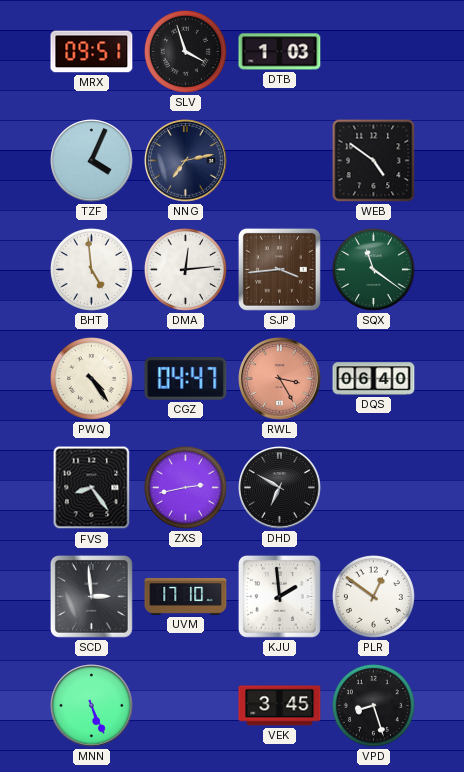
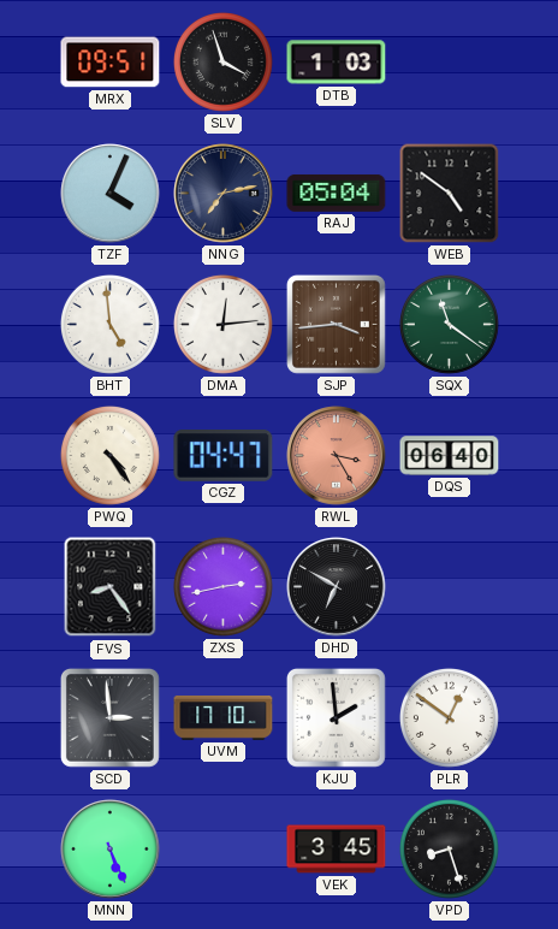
RAJ: none -> 05:04 (337, 193)
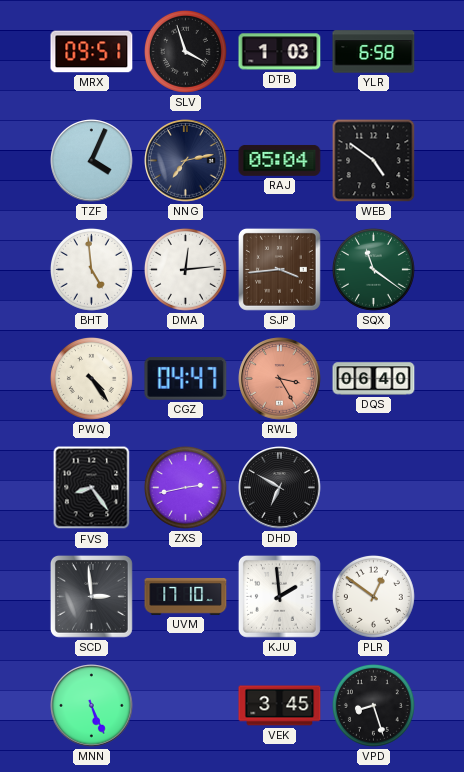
YLR: none -> 6:58 (374, 52)
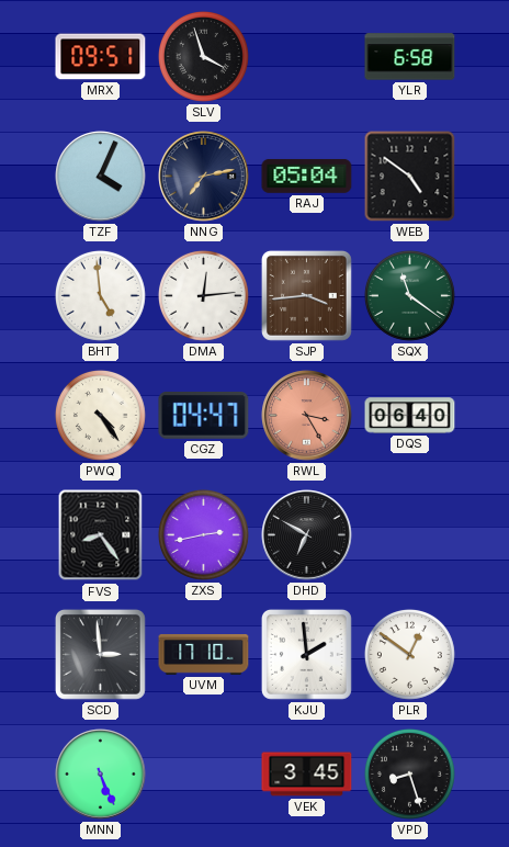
DTB: 1:03 -> none (280, 52)
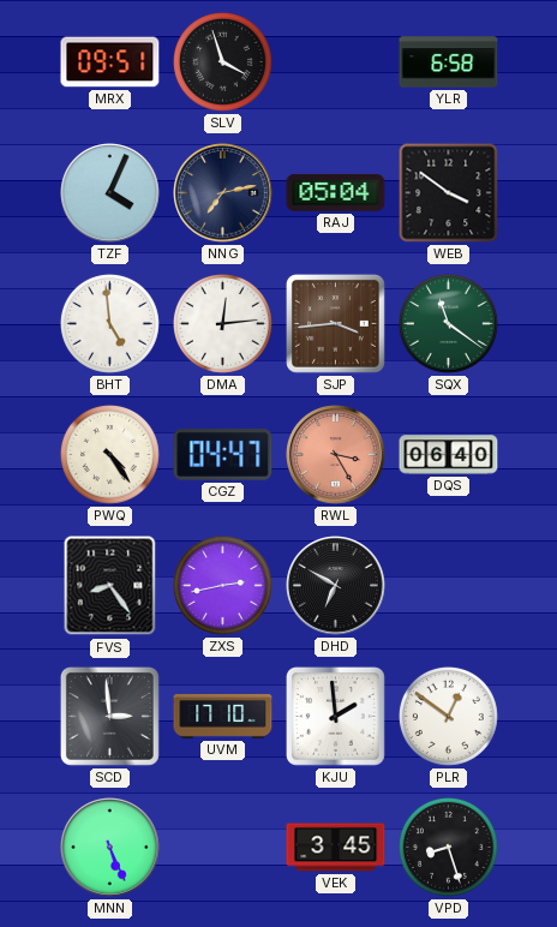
WEB: 4:51 -> 3:51 (449, 193)
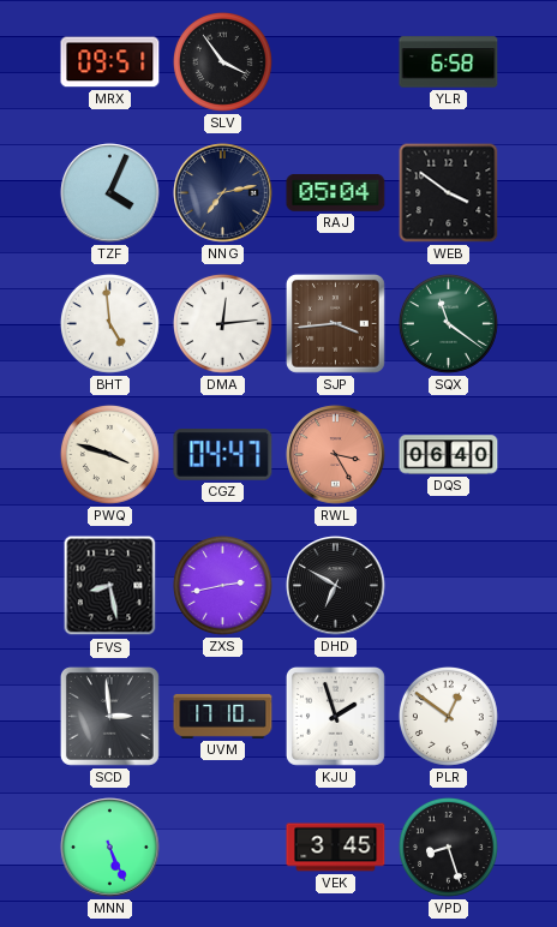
SLV: 3:57 -> 3:54 (222, 61)
PWQ: 4:24 -> 3:48 (109, 454)
FVS: 8:24 -> 8:28 (110, 586)
KJU: 1:59 -> 1:57 (335, 716)
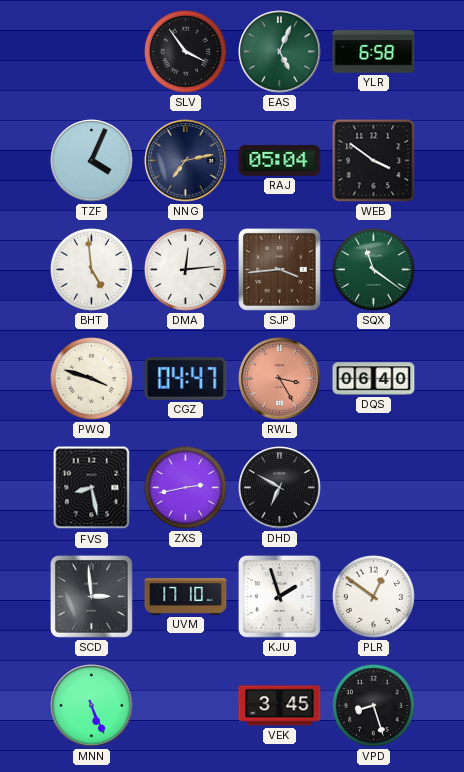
MRX: 09:51 -> none (110, 62)
EAS: none -> 5:04 (280, 52)
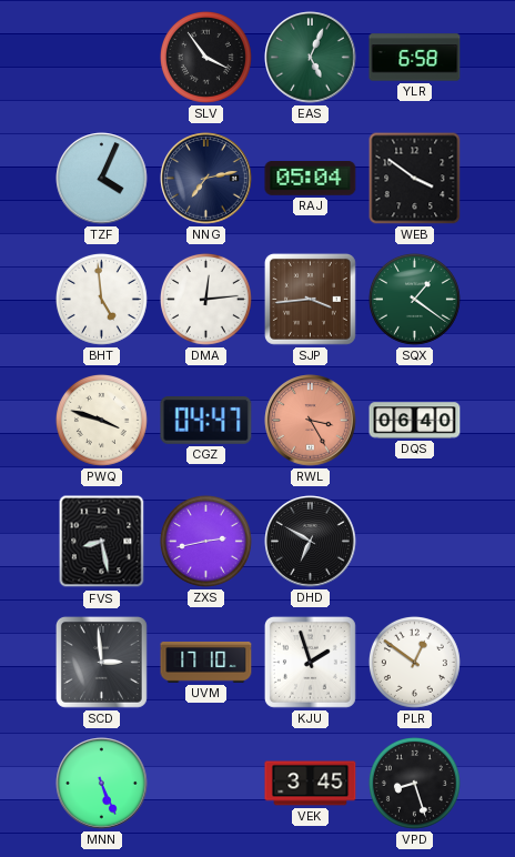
SQX: 11:21 -> 1:21 (414, 299)
